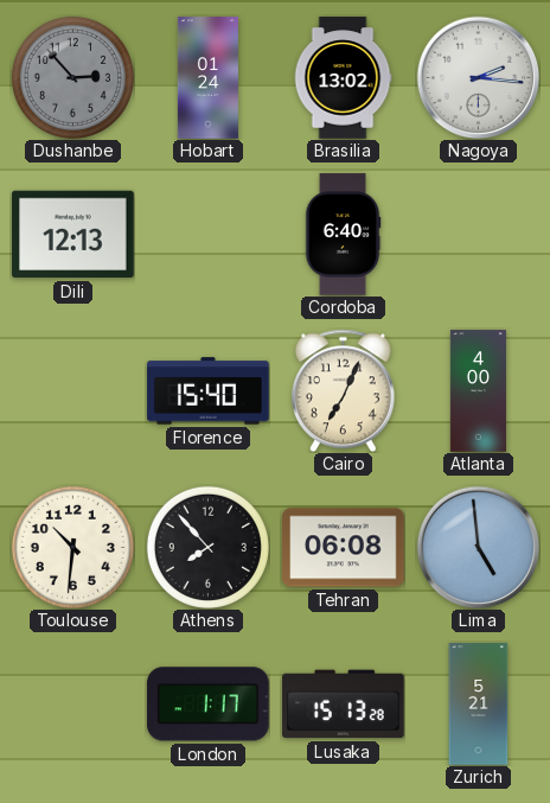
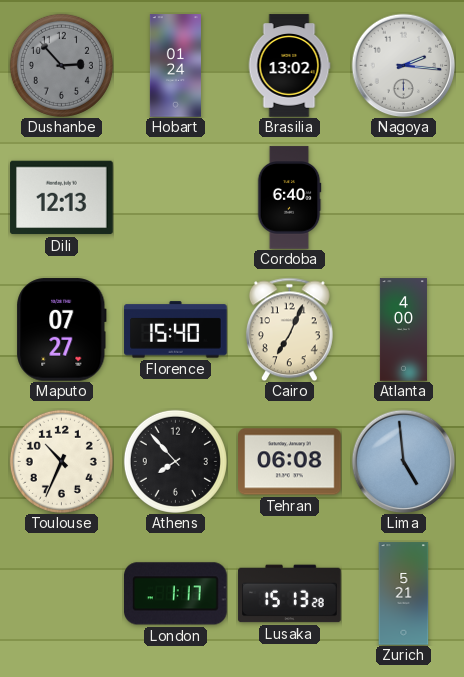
Maputo: none -> 07:27 (62, 330)
Toulouse: 10:31 -> 10:34 (61, 461)
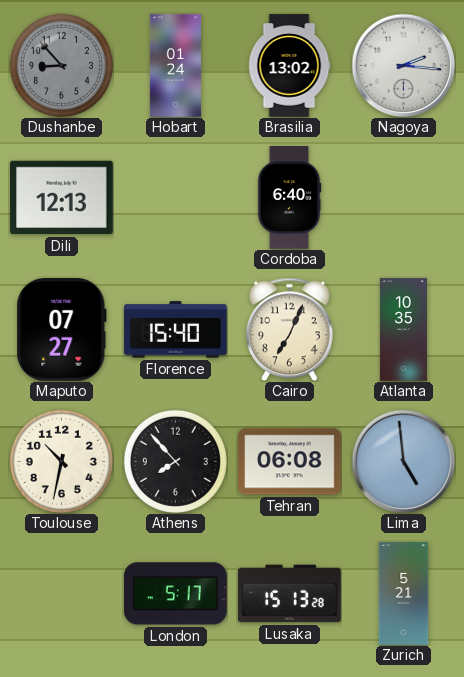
Dushanbe: 2:53 -> 8:53 (61, 65)
Atlanta: 4:00 -> 10:35 (403, 330)
Toulouse: 10:34 -> 10:32 (61, 461)
London: 1:17 -> 5:17 (176, 594)
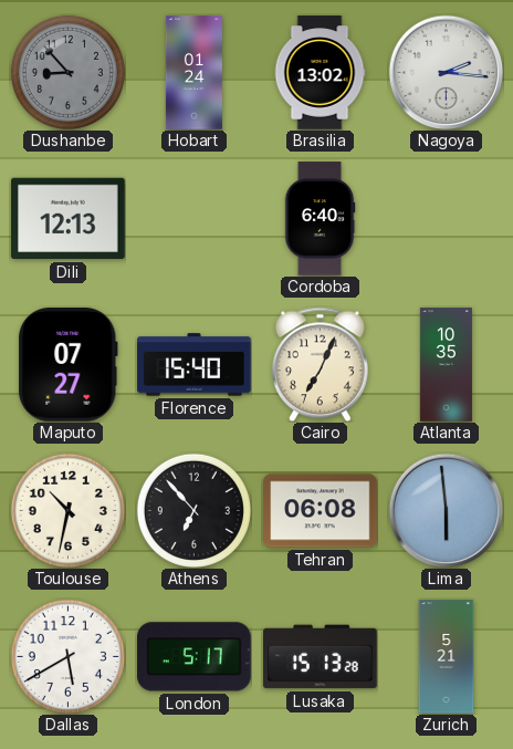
Athens: 7:53 -> 6:53 (193, 510)
Lima: 4:59 -> 5:59 (446, 510)
Dallas: none -> 5:40 (67, 656)
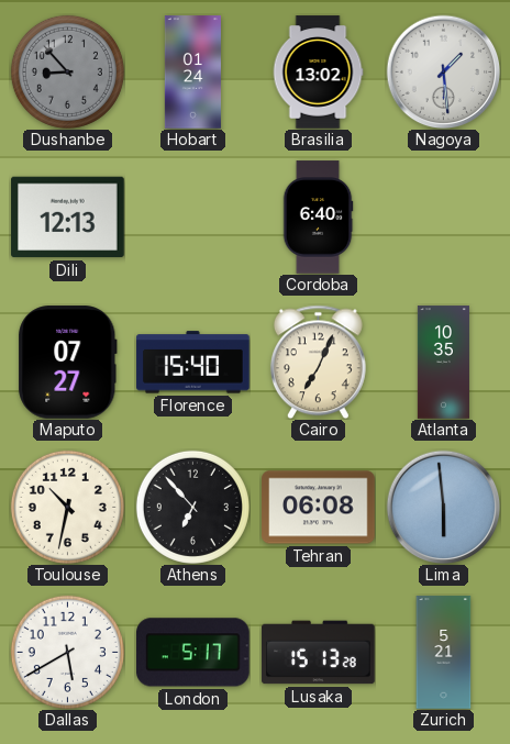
Nagoya: 2:16 -> 1:29 (443, 71)
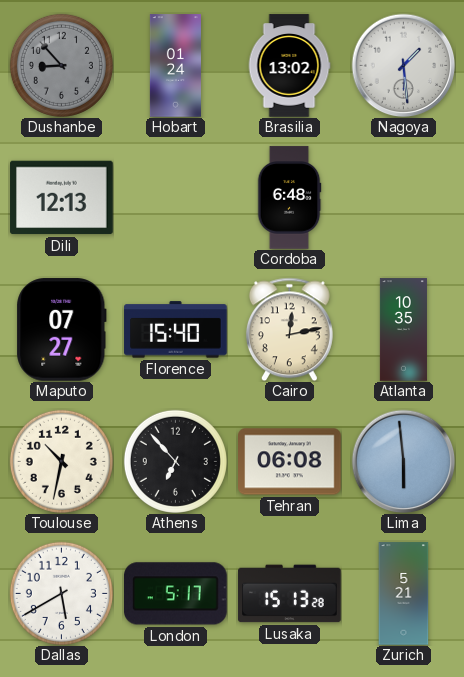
Cordoba: 6:40 -> 6:48 (289, 198)
Cairo: 7:04 -> 12:13 (289, 329)
